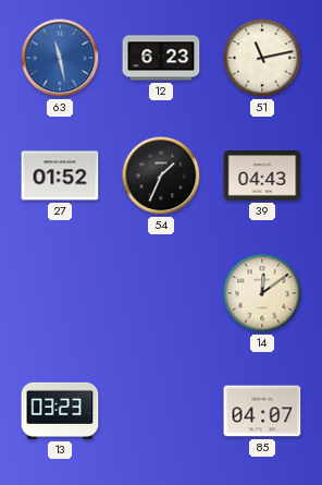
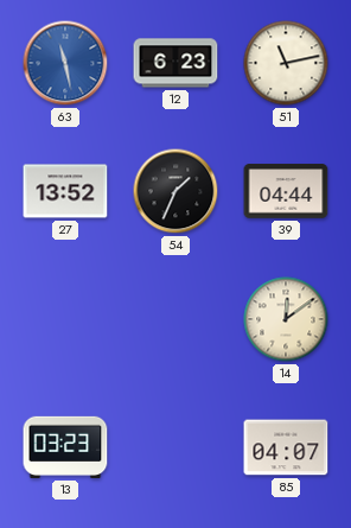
27: 01:52 -> 13:52 (65, 191)
39: 04:43 -> 04:44 (286, 191)
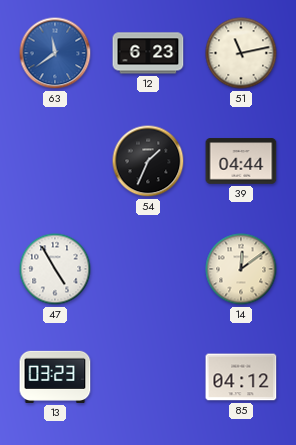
63: 11:28 -> 11:39 (55, 53)
27: 13:52 -> none (65, 191)
47: none -> 4:55 (55, 269)
85: 04:07 -> 04:12 (241, 377)
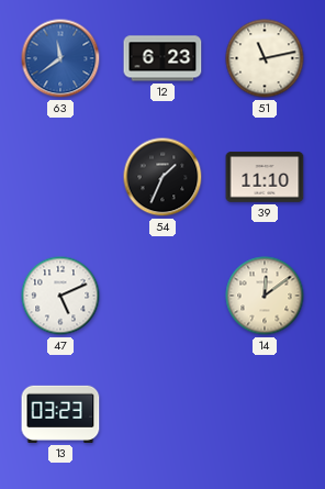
39: 04:44 -> 11:10 (265, 177)
47: 4:55 -> 5:11 (60, 296)
85: 04:12 -> none (241, 377)
